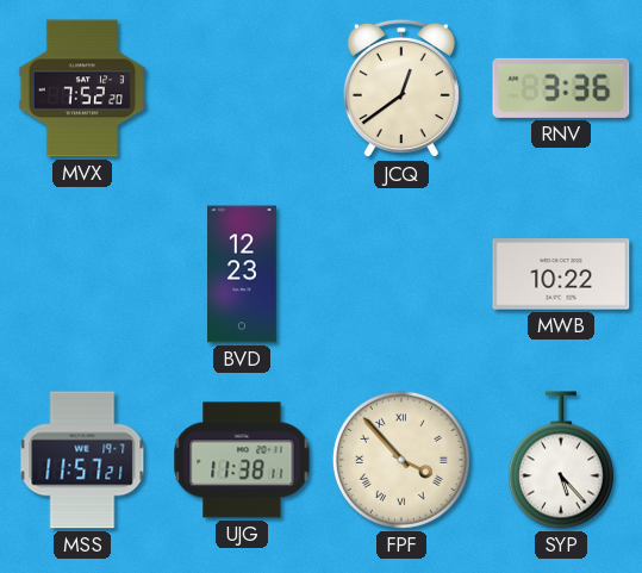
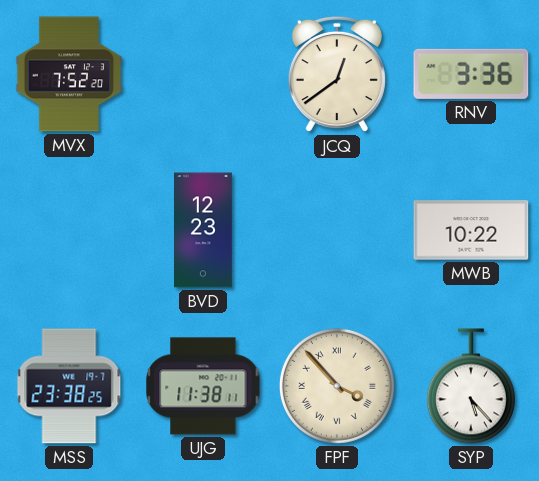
MSS: 11:57 -> 23:38 (69, 386)
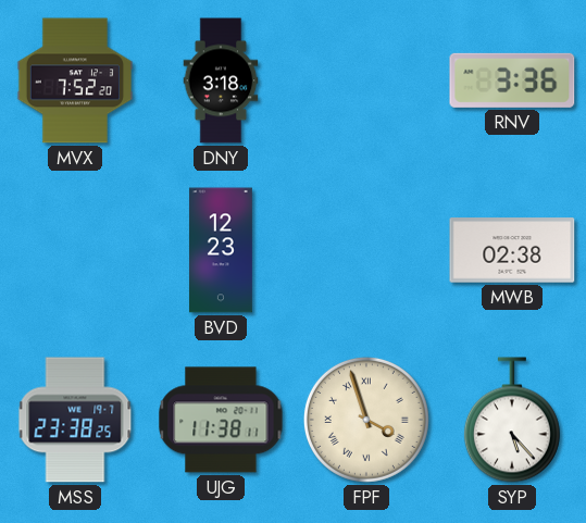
DNY: none -> 3:18 (221, 80)
JCQ: 12:39 -> none (337, 74)
MWB: 10:22 -> 02:38 (512, 250)
FPF: 3:53 -> 3:57 (366, 420)
